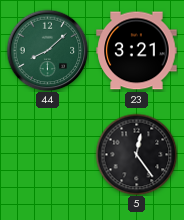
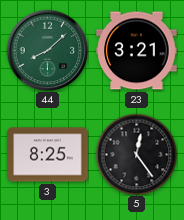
3: none -> 8:25 (48, 155)
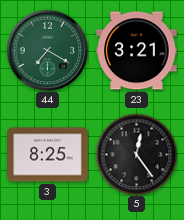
44: 8:08 -> 7:20 (47, 50)
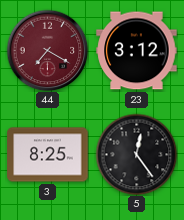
44 dial: green -> burgundy (47, 50)
23: 3:21 -> 3:12 (137, 51)
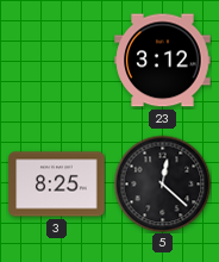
44: 7:20 -> none (47, 50)
5: 12:24 -> 12:22 (162, 183)
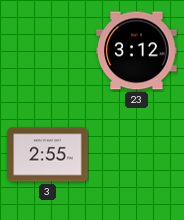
3: 8:25 -> 2:55 (48, 155)
5: 12:22 -> none (162, 183)
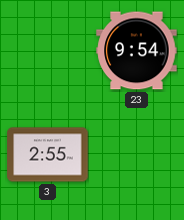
23: 3:12 -> 9:54 (137, 51)
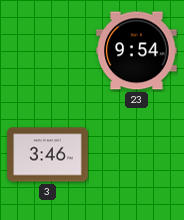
3: 2:55 -> 3:46 (48, 155)
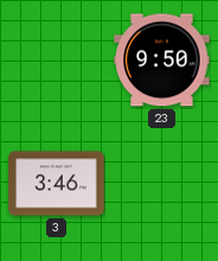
23: 9:54 -> 9:50 (162, 61)
